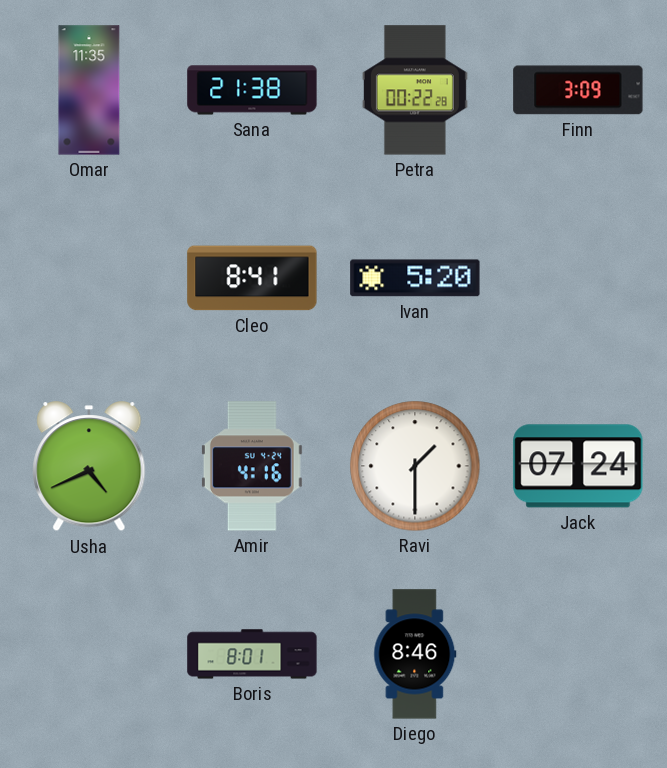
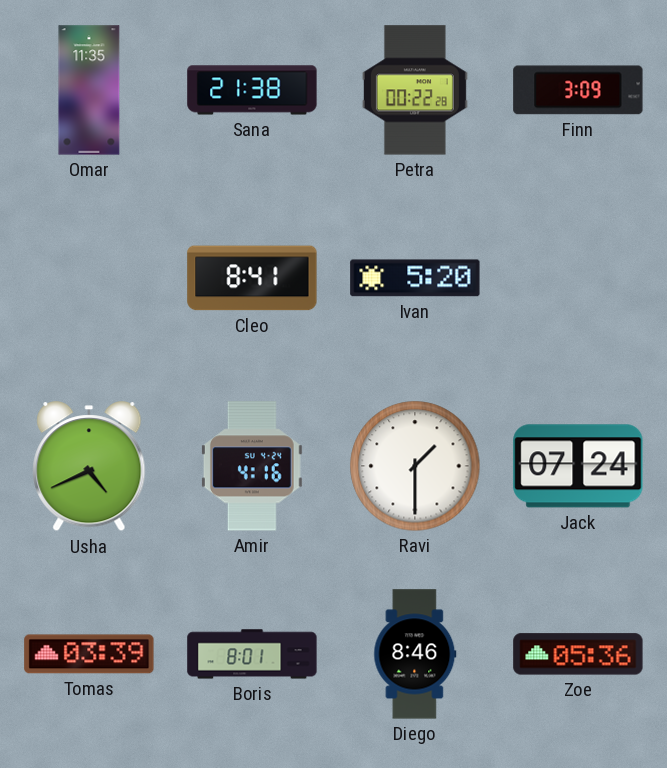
Tomas: none -> 03:39 (89, 654)
Zoe: none -> 05:36 (578, 654)
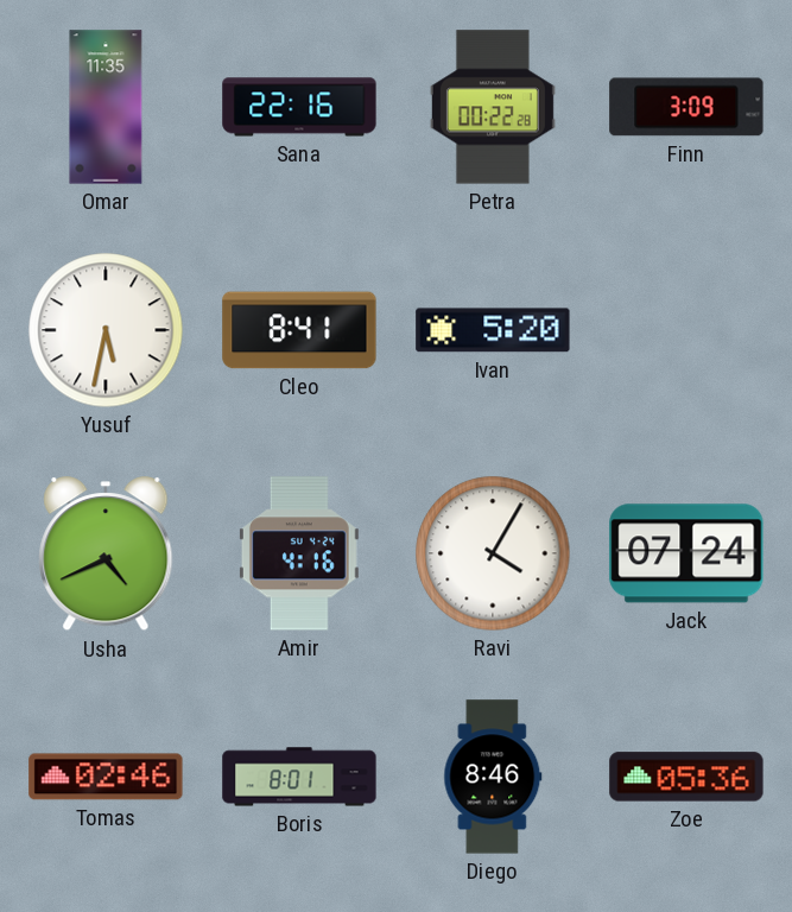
Sana: 21:38 -> 22:16 (299, 107)
Yusuf: none -> 5:32 (106, 330)
Ravi: 1:30 -> 4:05 (493, 553)
Tomas: 03:39 -> 02:46 (106, 777)
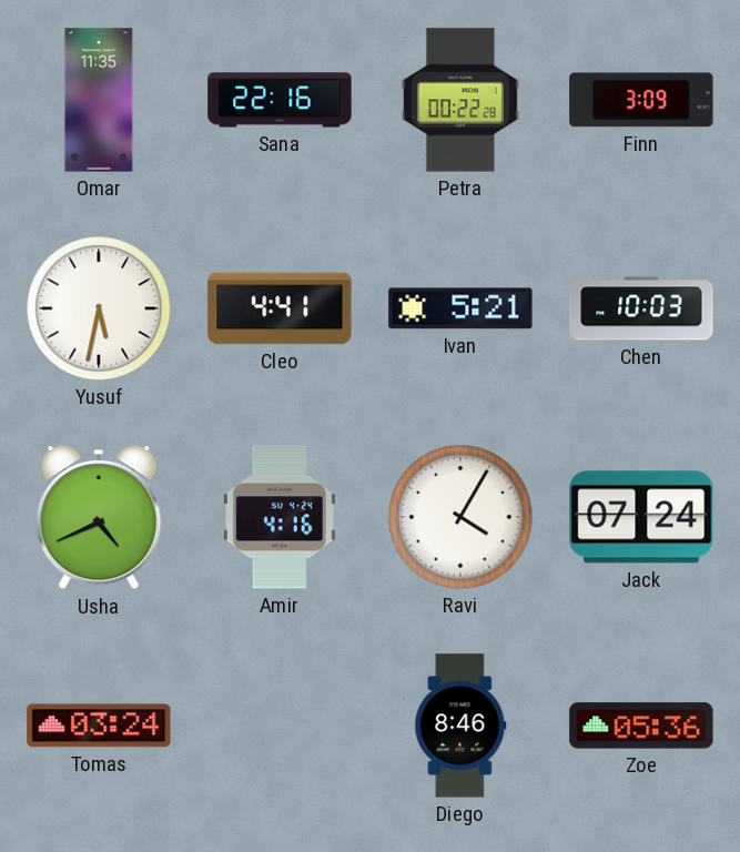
Cleo: 8:41 -> 4:41 (280, 308)
Ivan: 5:20 -> 5:21 (460, 308)
Chen: none -> 10:03 (641, 308)
Tomas: 02:46 -> 03:24 (99, 726)
Boris: 8:01 -> none (299, 777)
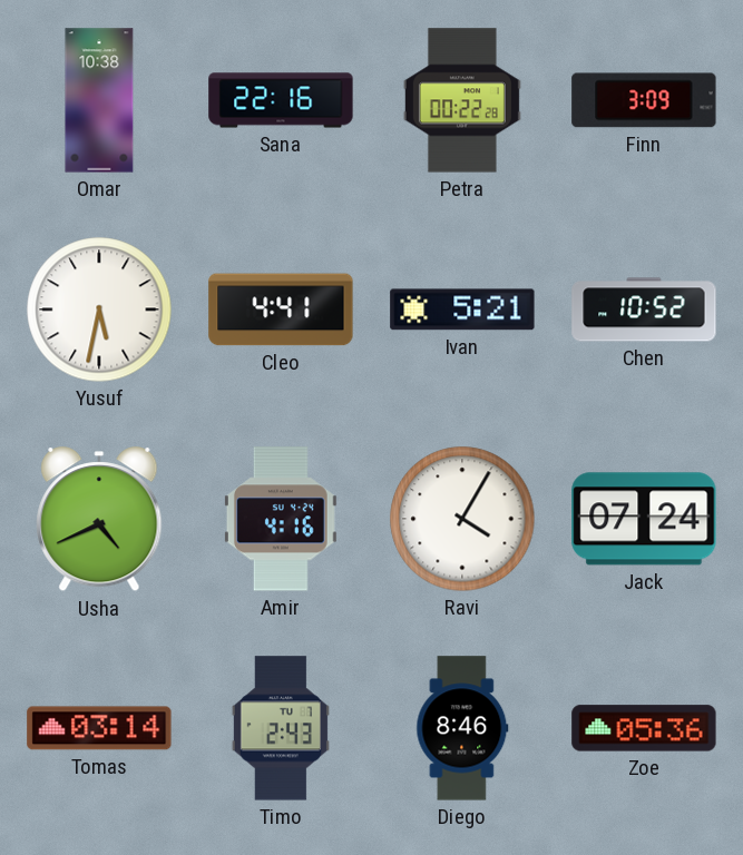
Omar: 11:35 -> 10:38 (99, 100)
Chen: 10:03 -> 10:52 (644, 309)
Tomas: 03:24 -> 03:14 (99, 728)
Timo: none -> 2:43 (281, 728)
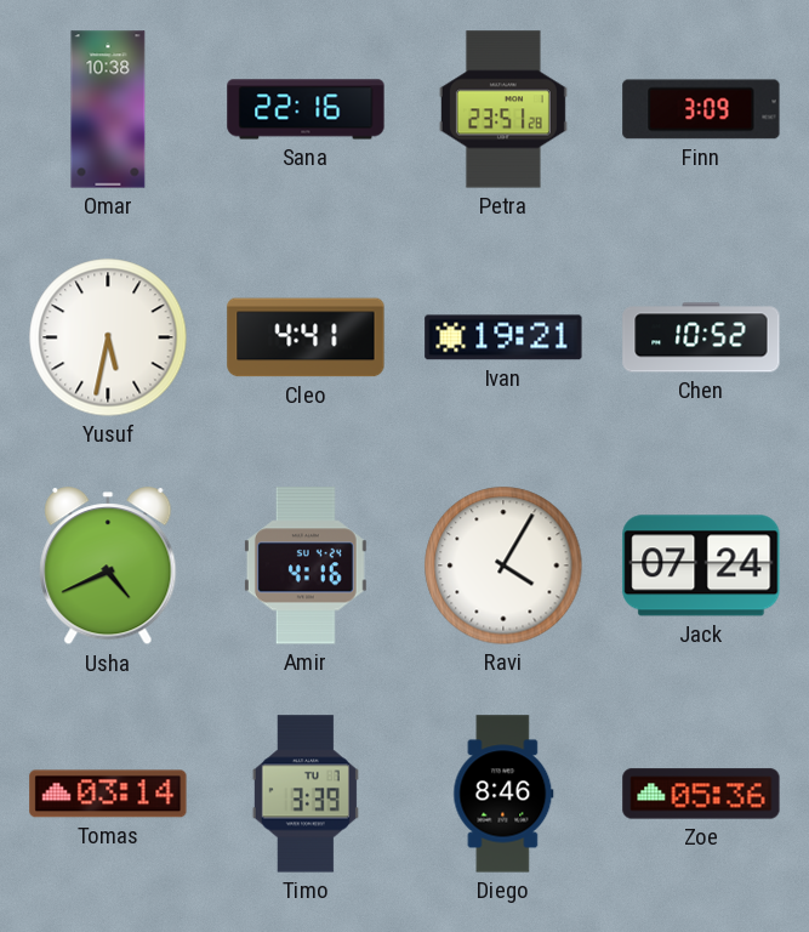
Petra: 00:22 -> 23:51 (503, 109)
Ivan: 5:21 -> 19:21 (503, 337)
Timo: 2:43 -> 3:39 (306, 794)
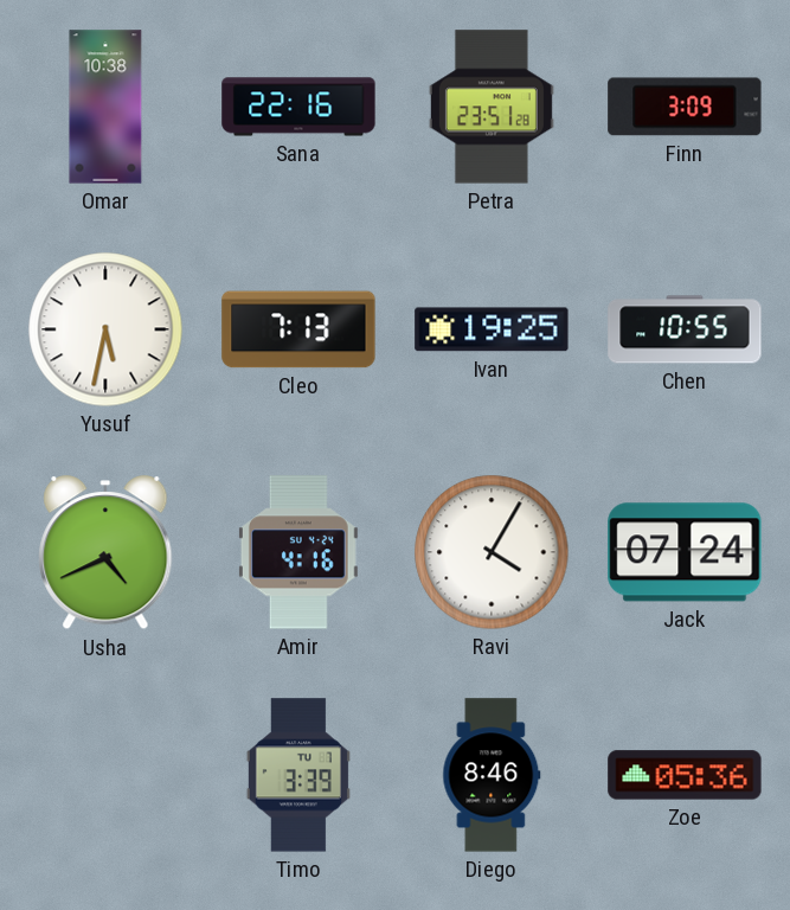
Cleo: 4:41 -> 7:13 (298, 329)
Ivan: 19:21 -> 19:25 (492, 329)
Chen: 10:52 -> 10:55 (685, 329)
Tomas: 03:14 -> none (108, 794)
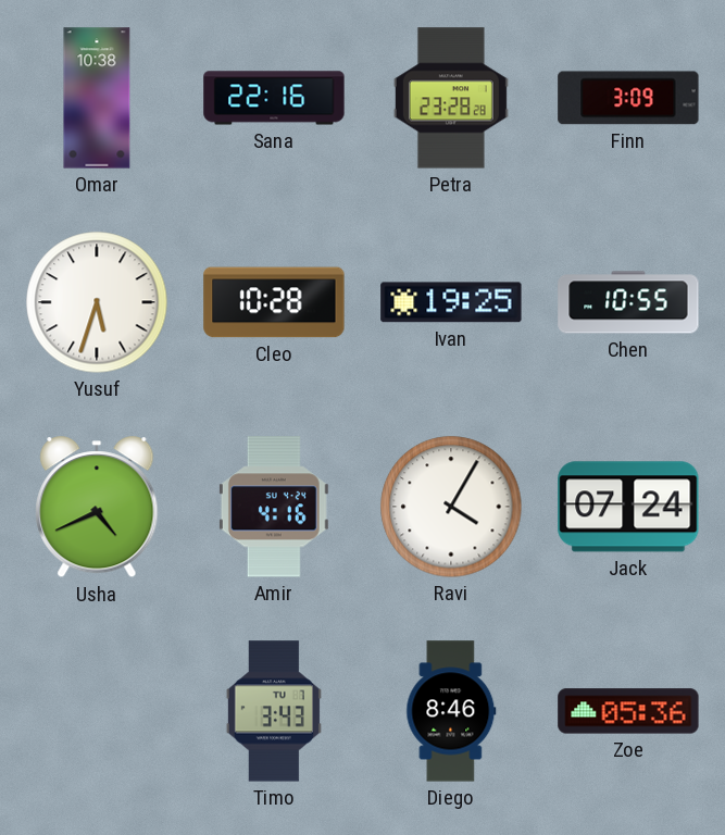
Petra: 23:51 -> 23:28 (451, 98)
Yusuf: 5:32 -> 5:33 (97, 302)
Cleo: 7:13 -> 10:28 (274, 302)
Timo: 3:39 -> 3:43 (274, 711)
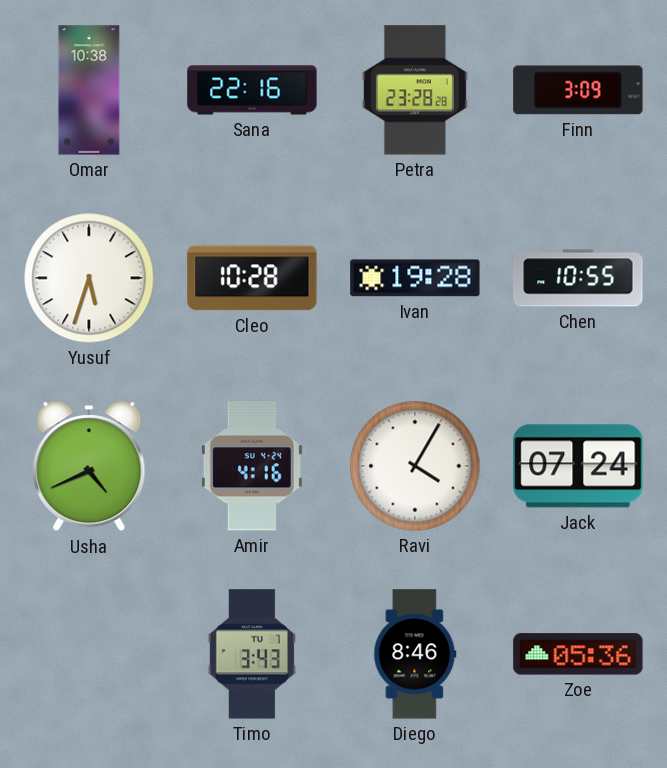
Ivan: 19:25 -> 19:28 (415, 278)
